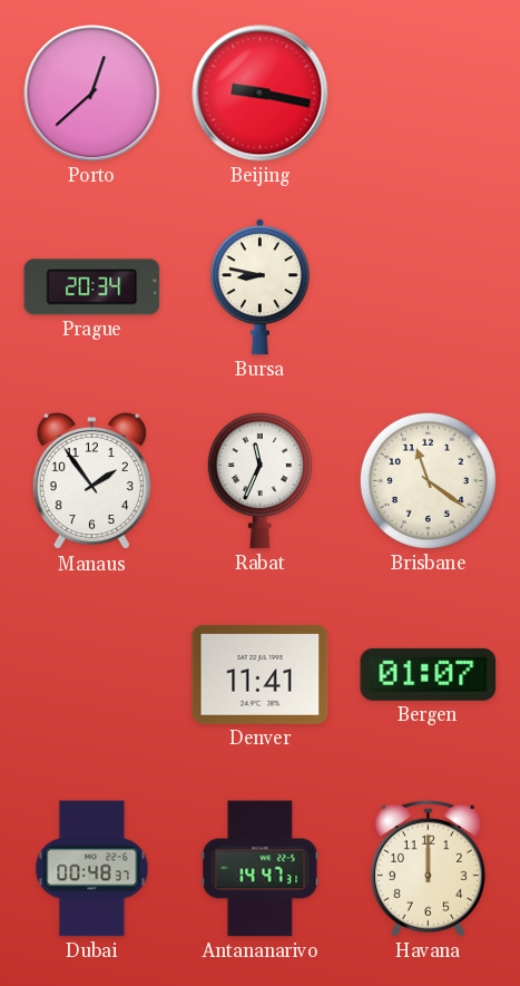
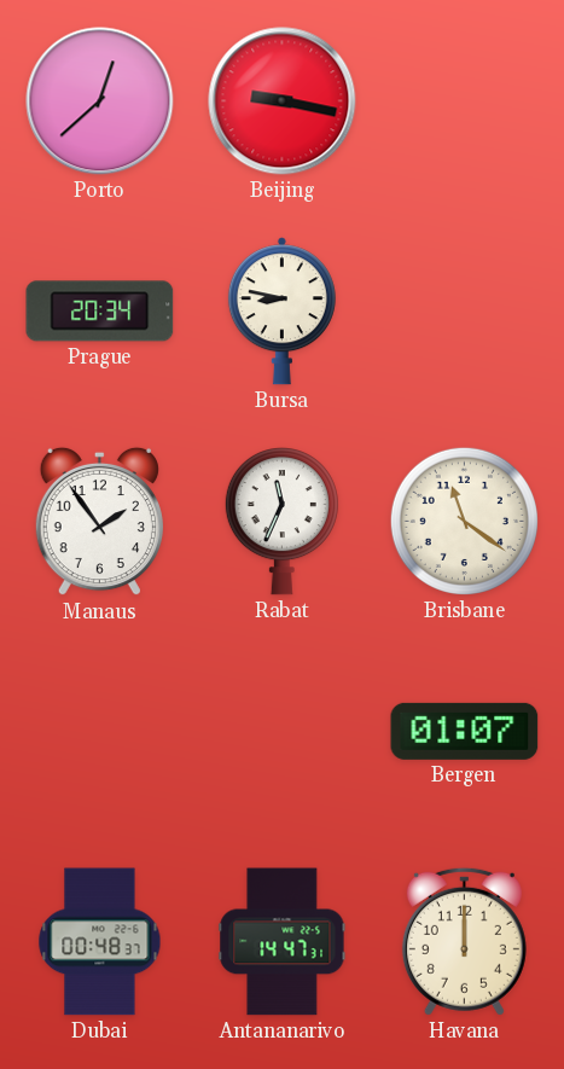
Denver: 11:41 -> none (261, 674)
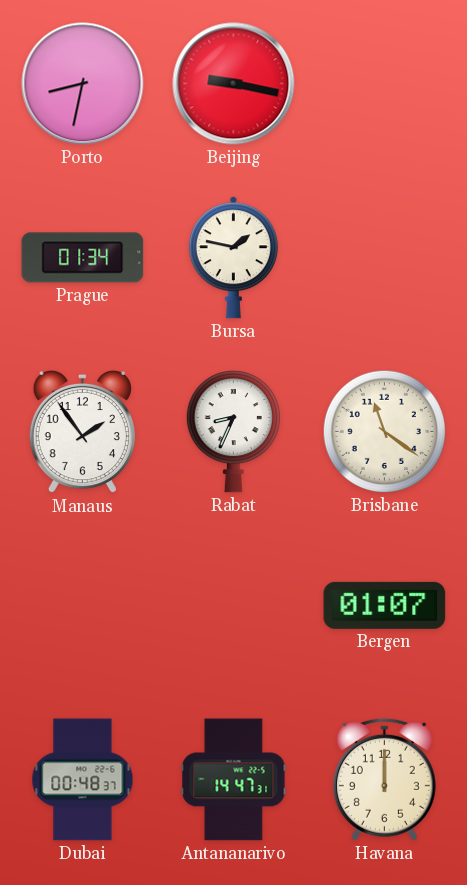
Porto: 12:38 -> 8:32 (83, 84)
Prague: 20:34 -> 01:34 (83, 258)
Bursa: 8:47 -> 1:47 (233, 258)
Rabat: 11:34 -> 8:34 (233, 432)
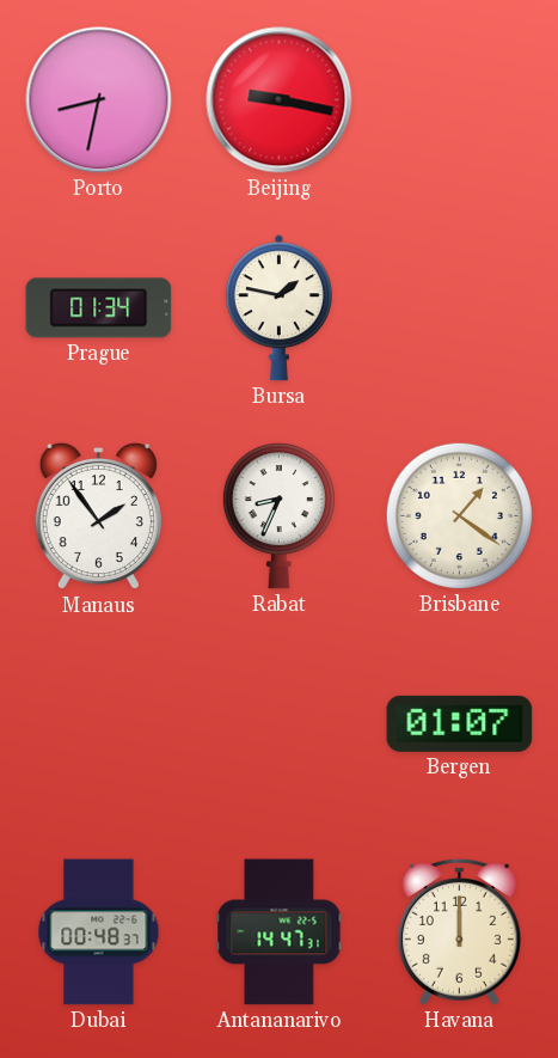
Brisbane: 11:21 -> 1:21 (459, 515)
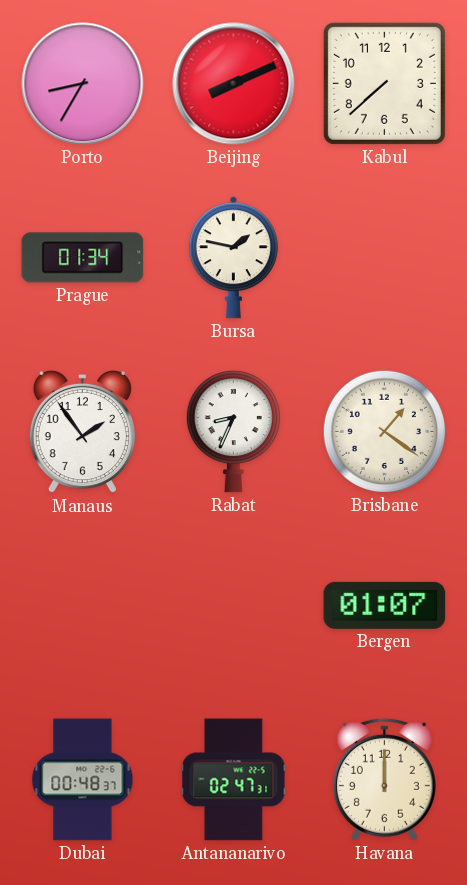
Porto: 8:32 -> 8:35 (83, 84)
Beijing: 9:17 -> 8:11 (234, 84)
Kabul: none -> 7:38 (384, 83)
Antananarivo: 14:47 -> 02:47 (234, 780)
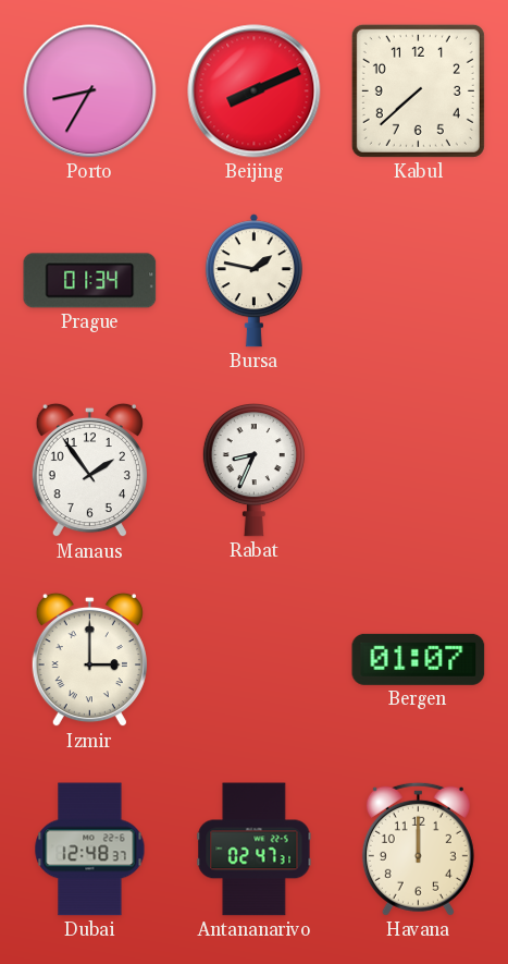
Brisbane: 1:21 -> none (384, 431)
Izmir: none -> 3:00 (89, 660)
Dubai: 00:48 -> 12:48 (90, 850)
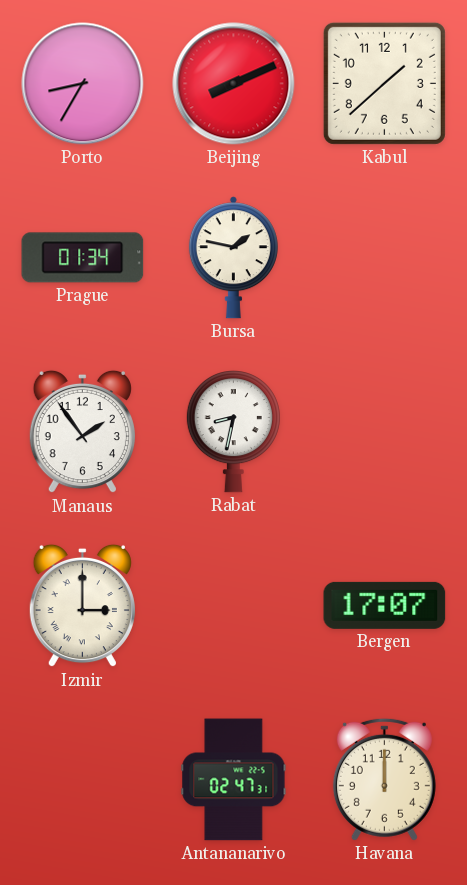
Kabul: 7:38 -> 1:38 (384, 83)
Rabat: 8:34 -> 8:32 (233, 432)
Bergen: 01:07 -> 17:07 (385, 605)
Dubai: 12:48 -> none (90, 850)
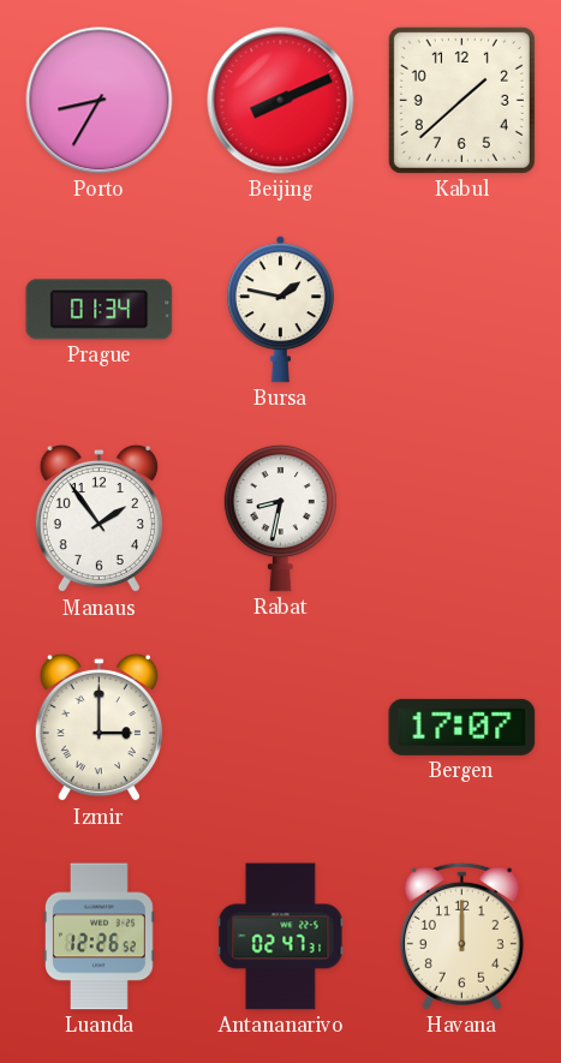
Luanda: none -> 12:26 (100, 937)
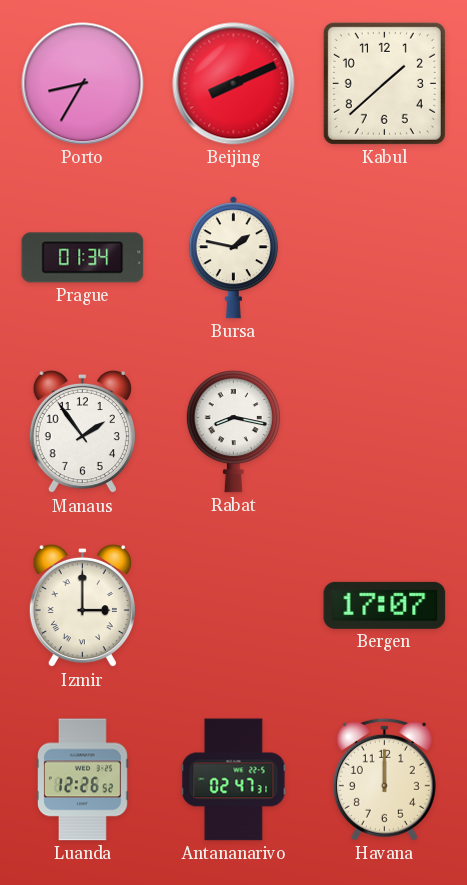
Rabat: 8:32 -> 8:17 (233, 432)
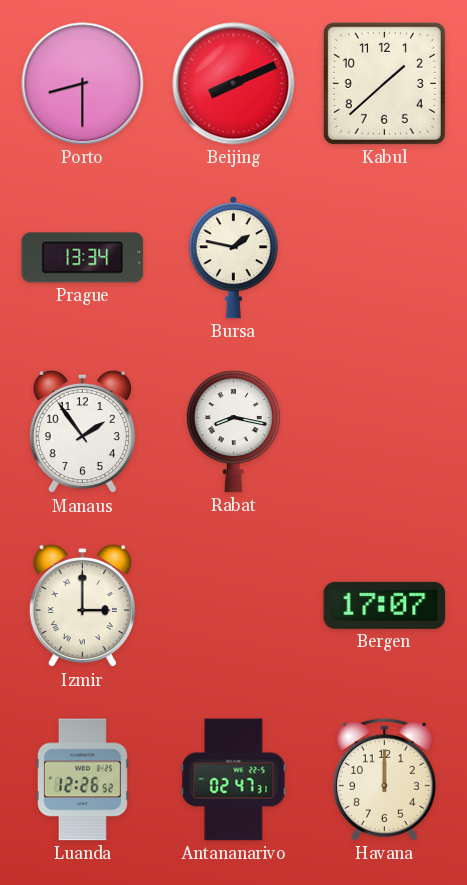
Porto: 8:35 -> 8:30 (83, 84)
Prague: 01:34 -> 13:34 (83, 258)
